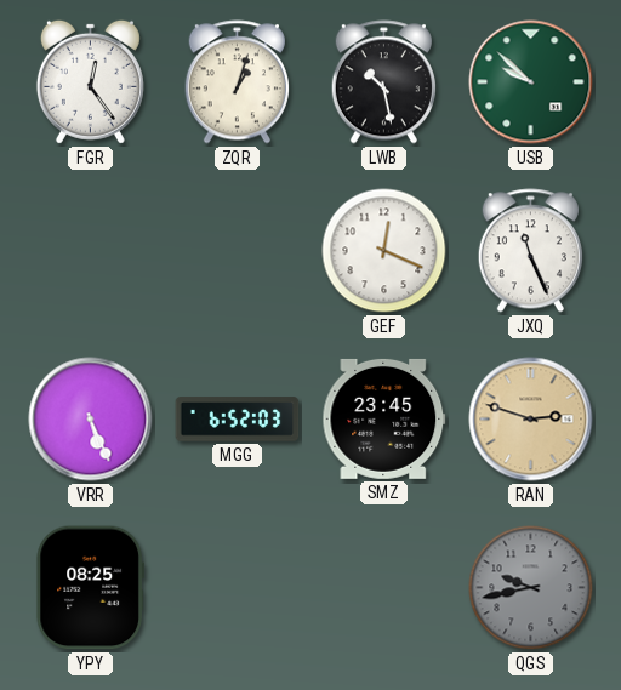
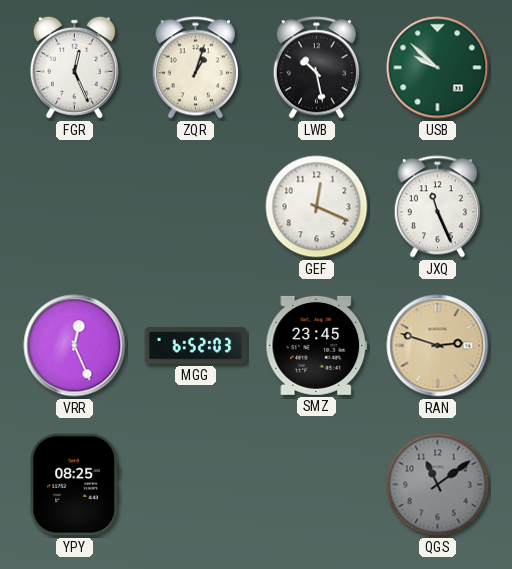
FGR: 12:24 -> 12:26 (74, 67)
VRR: 5:26 -> 12:26 (75, 346)
QGS: 9:43 -> 11:09 (438, 485)
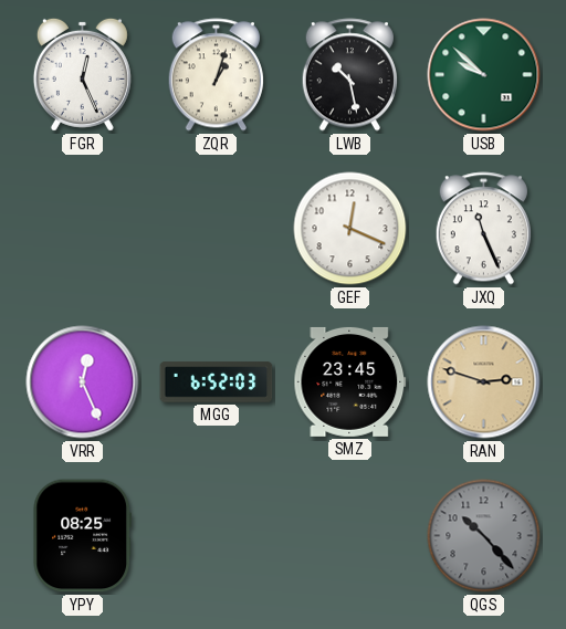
QGS: 11:09 -> 10:23 (484, 536)
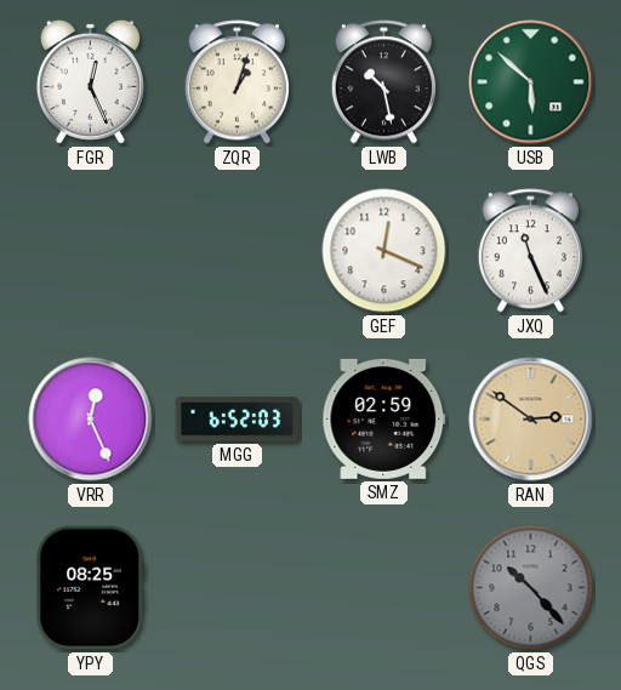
USB: 9:52 -> 5:52 (531, 82)
SMZ: 23:45 -> 02:59 (384, 418)
RAN: 2:48 -> 2:51 (531, 420)
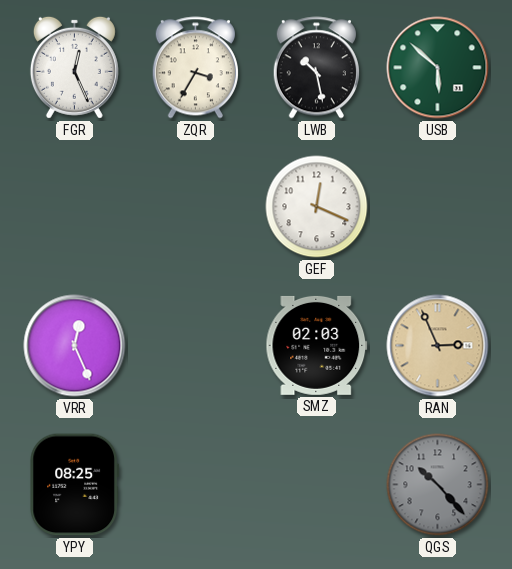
ZQR: 1:03 -> 3:35 (195, 68)
JXQ: 11:26 -> none (530, 251)
MGG: 6:52 -> none (238, 420)
SMZ: 02:59 -> 02:03 (317, 345)
RAN: 2:51 -> 2:56 (438, 346)
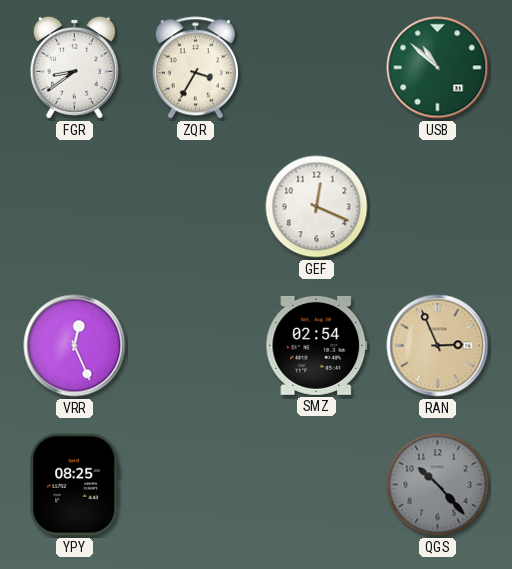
FGR: 12:26 -> 8:39 (74, 67)
LWB: 10:28 -> none (316, 68)
USB: 5:52 -> 10:52 (438, 68)
SMZ: 02:03 -> 02:54 (317, 345)
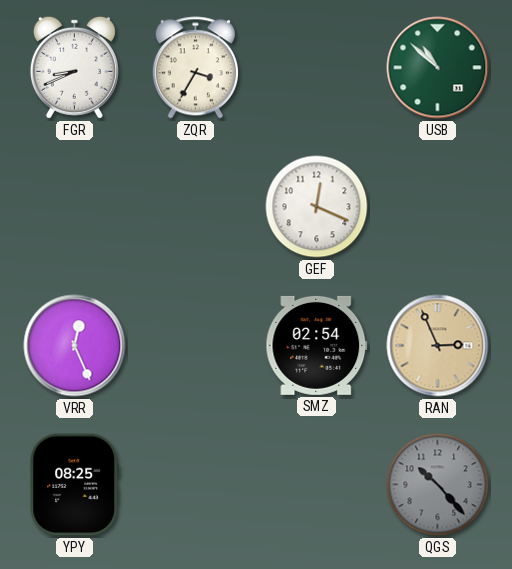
FGR: 8:39 -> 8:41 (74, 67)
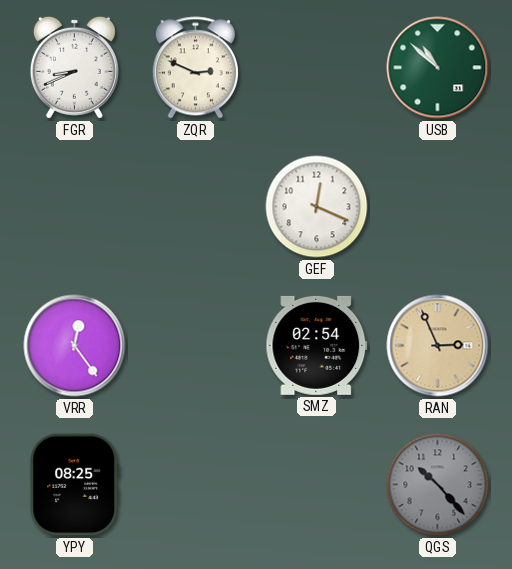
ZQR: 3:35 -> 2:49 (195, 68)
VRR: 12:26 -> 12:24 (75, 346)
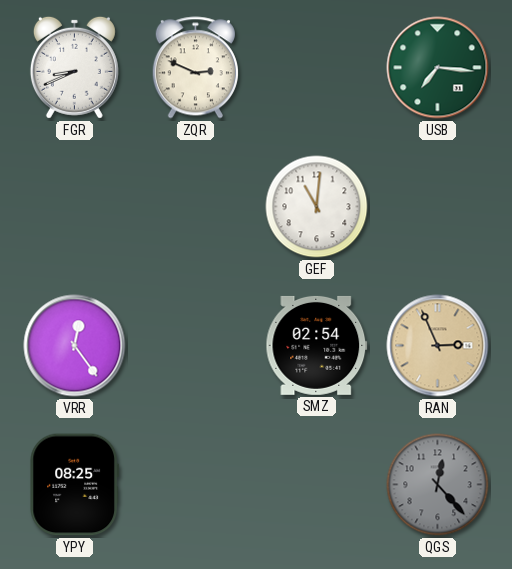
USB: 10:52 -> 7:16 (438, 68)
GEF: 12:19 -> 11:01 (317, 207)
QGS: 10:23 -> 12:23 (438, 485)
